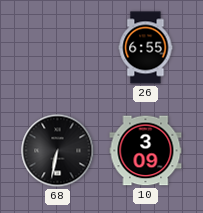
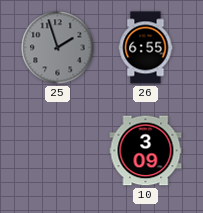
25: none -> 1:57 (58, 48)
68: 6:32 -> none (58, 151)
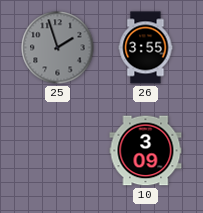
26: 6:55 -> 3:55 (146, 48)
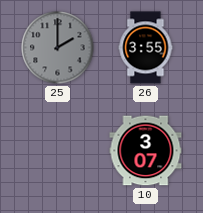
25: 1:57 -> 2:00 (58, 48)
10: 3:09 -> 3:07 (146, 151)
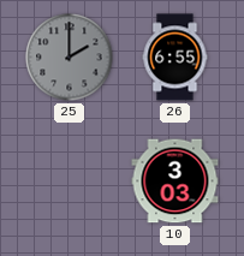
26: 3:55 -> 6:55 (175, 58)
10: 3:07 -> 3:03 (175, 181)
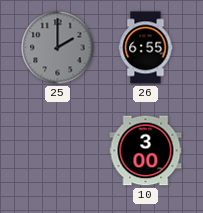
10: 3:03 -> 3:00 (146, 151)
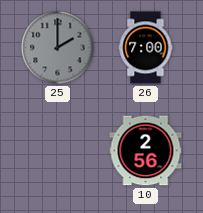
26: 6:55 -> 7:00 (146, 48)
10: 3:00 -> 2:56 (146, 151)
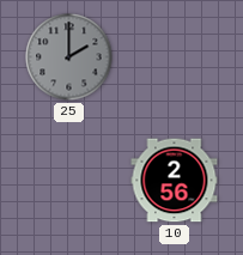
26: 7:00 -> none (146, 48)
